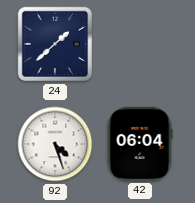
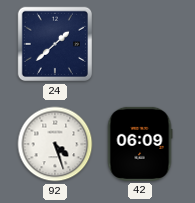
42: 06:04 -> 06:09 (140, 144)
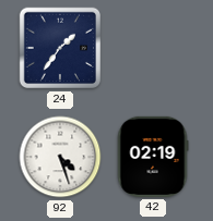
24: 1:38 -> 1:36 (60, 48)
42: 06:09 -> 02:19 (153, 157)
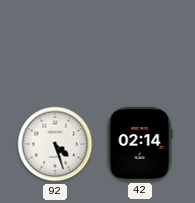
24: 1:36 -> none (60, 48)
42: 02:19 -> 02:14 (140, 144)
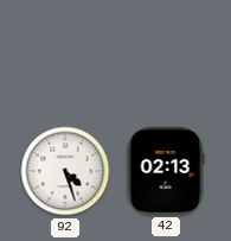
42: 02:14 -> 02:13 (166, 171)
